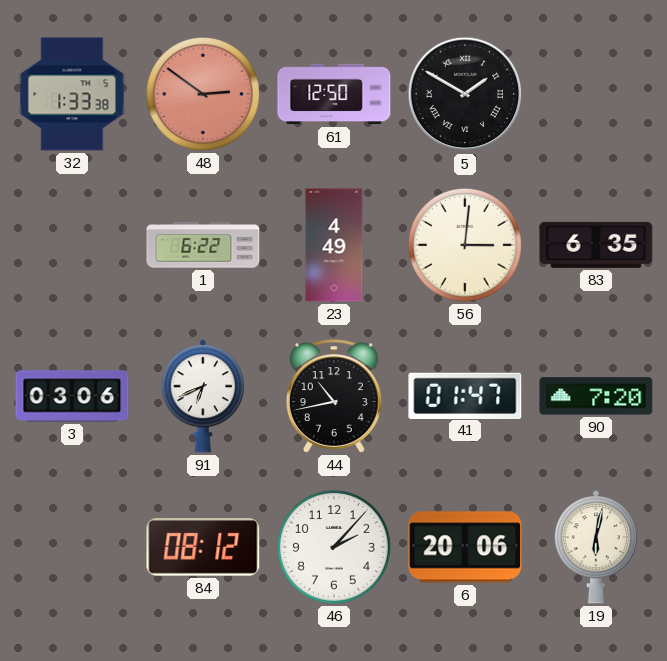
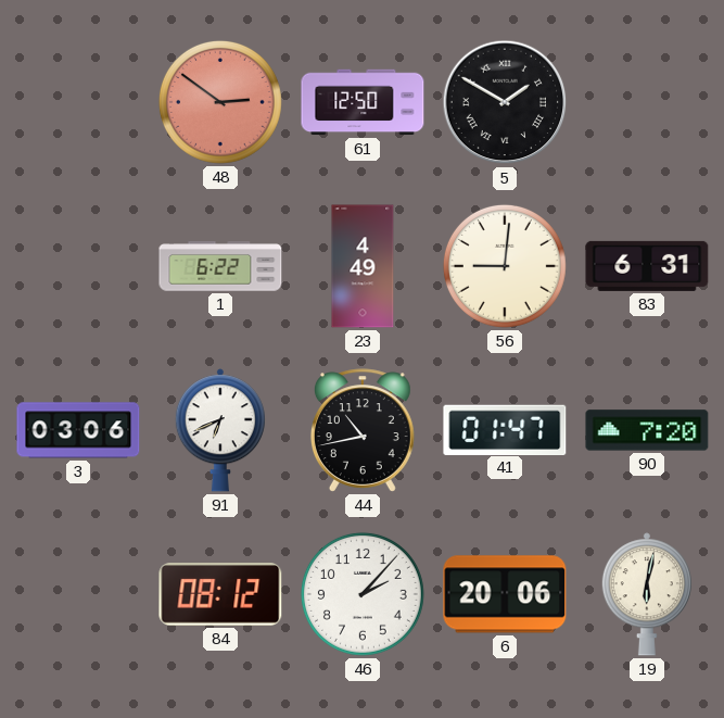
32: 1:33 -> none (72, 94)
56: 3:01 -> 9:01 (505, 266)
83: 6:35 -> 6:31 (647, 266)
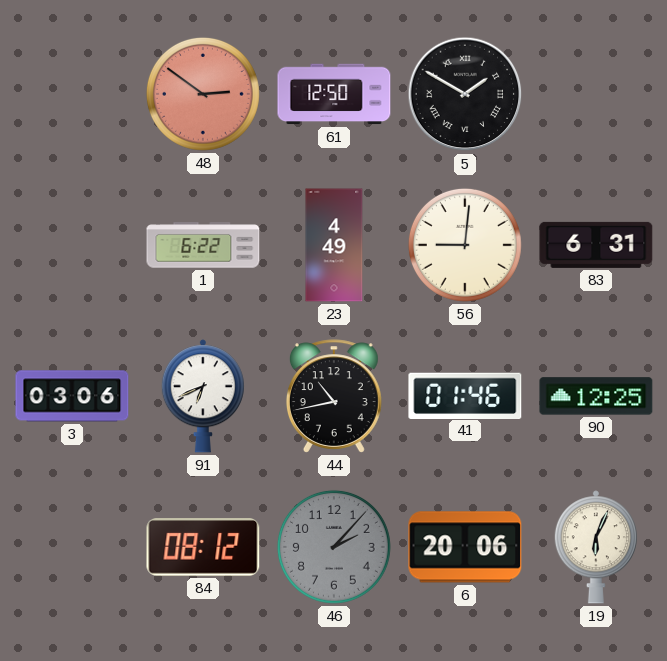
41: 01:47 -> 01:46 (465, 395)
90: 7:20 -> 12:25 (596, 396)
46 dial: white -> grey (334, 547)
19: 6:02 -> 6:04 (596, 547)
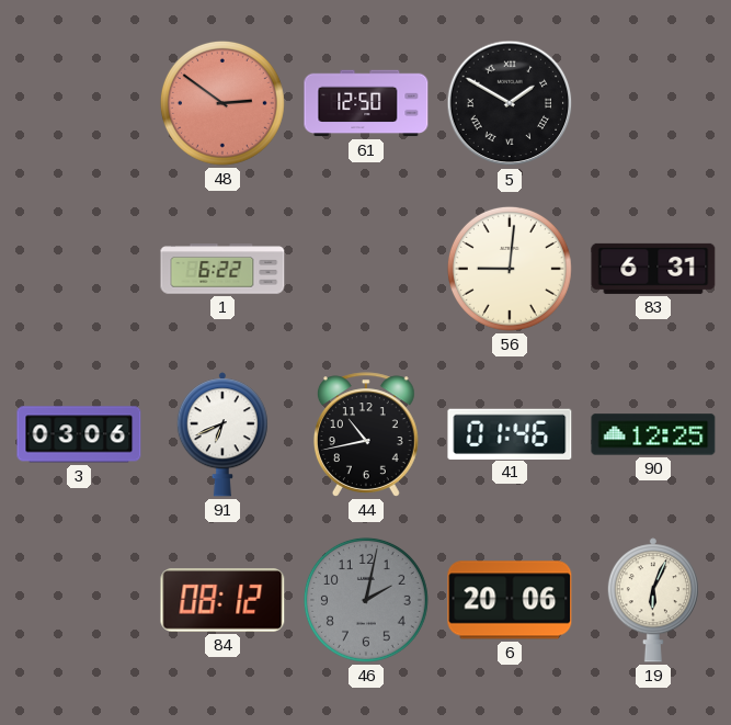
23: 4:49 -> none (334, 245)
46: 2:07 -> 2:02 (366, 600)
